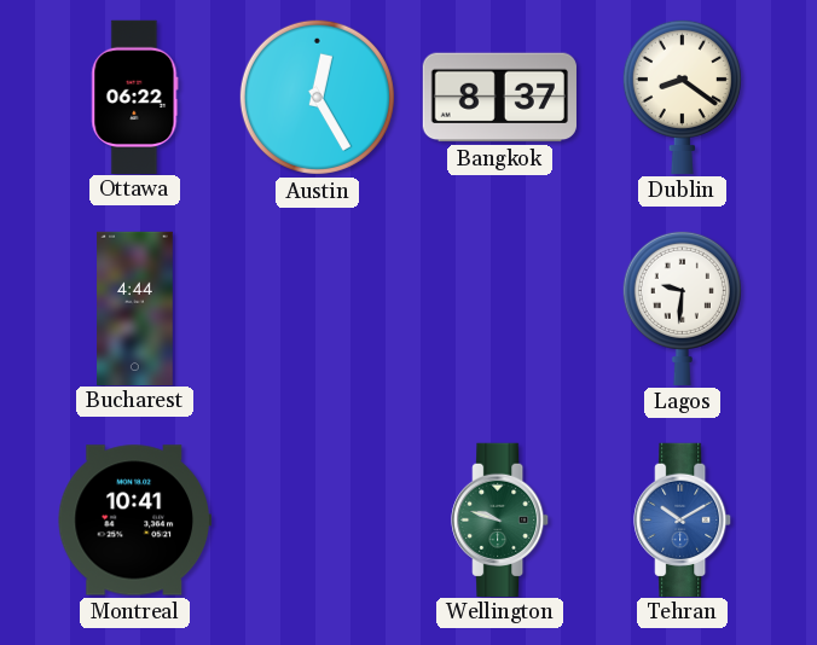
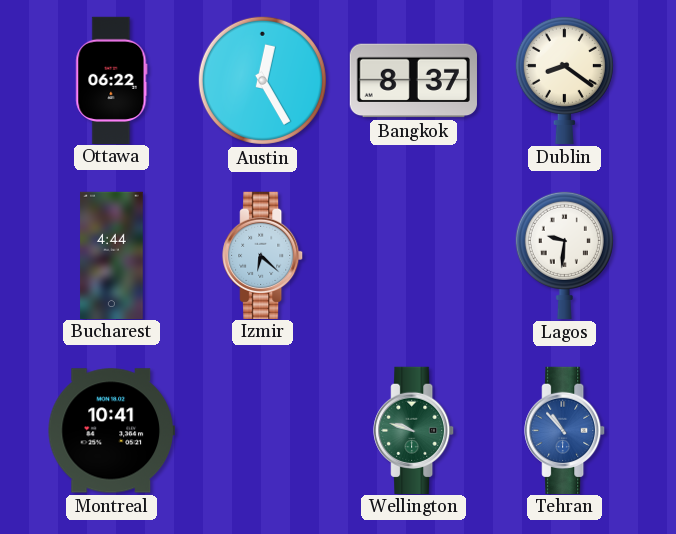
Izmir: none -> 6:22 (263, 255)
Tehran: 10:10 -> 10:53 (565, 430)
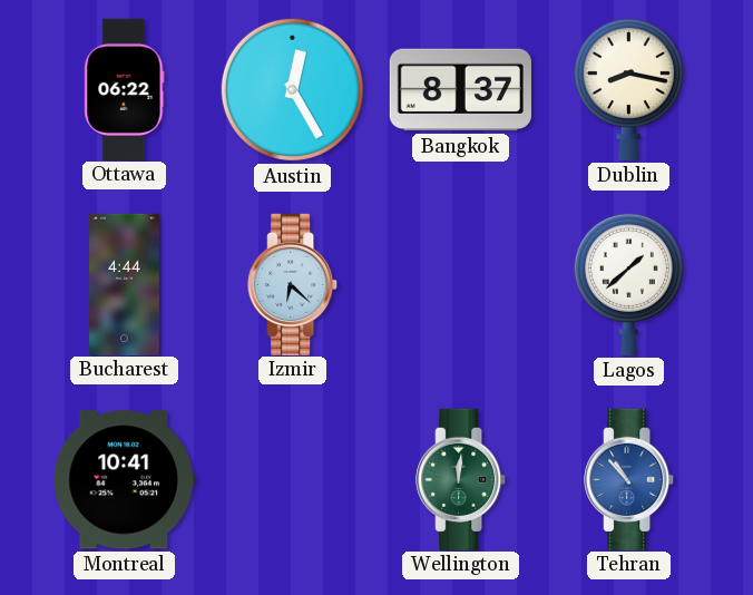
Dublin: 8:21 -> 8:17 (628, 89)
Lagos: 9:31 -> 1:38 (628, 284)
Wellington: 9:48 -> 12:01 (461, 479)
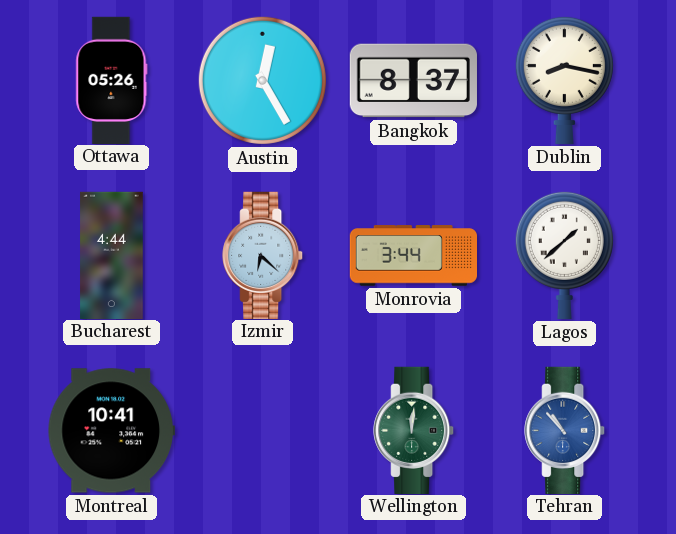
Ottawa: 06:22 -> 05:26 (112, 80)
Monrovia: none -> 3:44 (413, 256)
